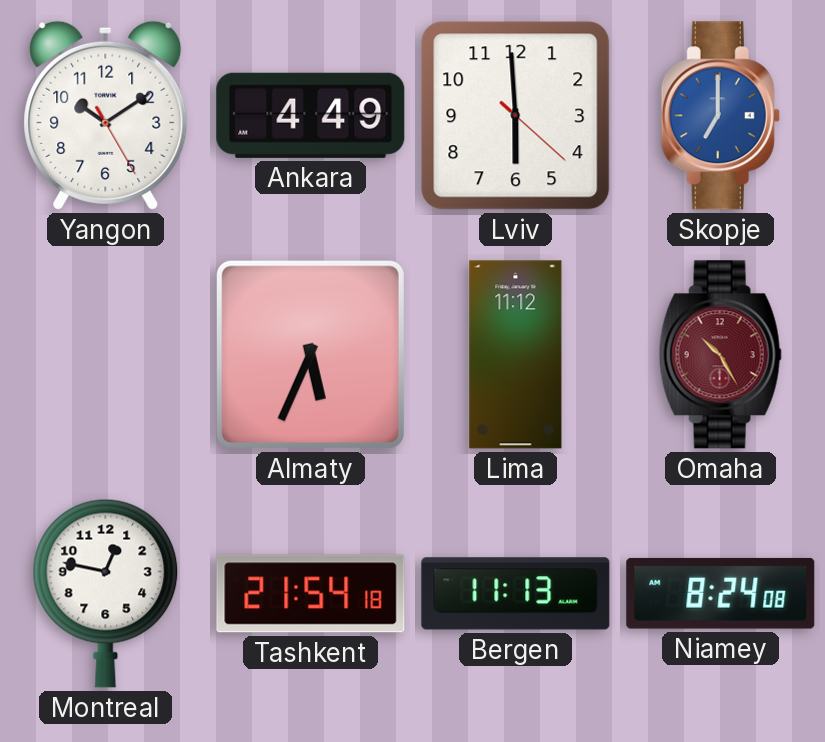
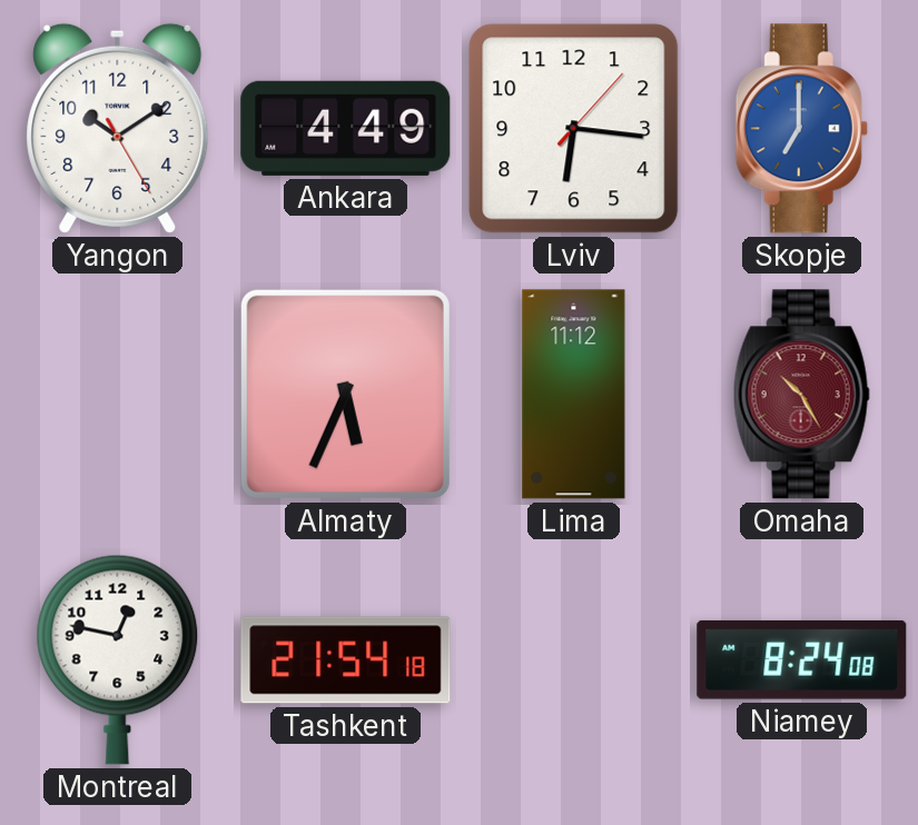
Lviv: 5:59 -> 6:16 (574, 129)
Bergen: 11:13 -> none (516, 594)
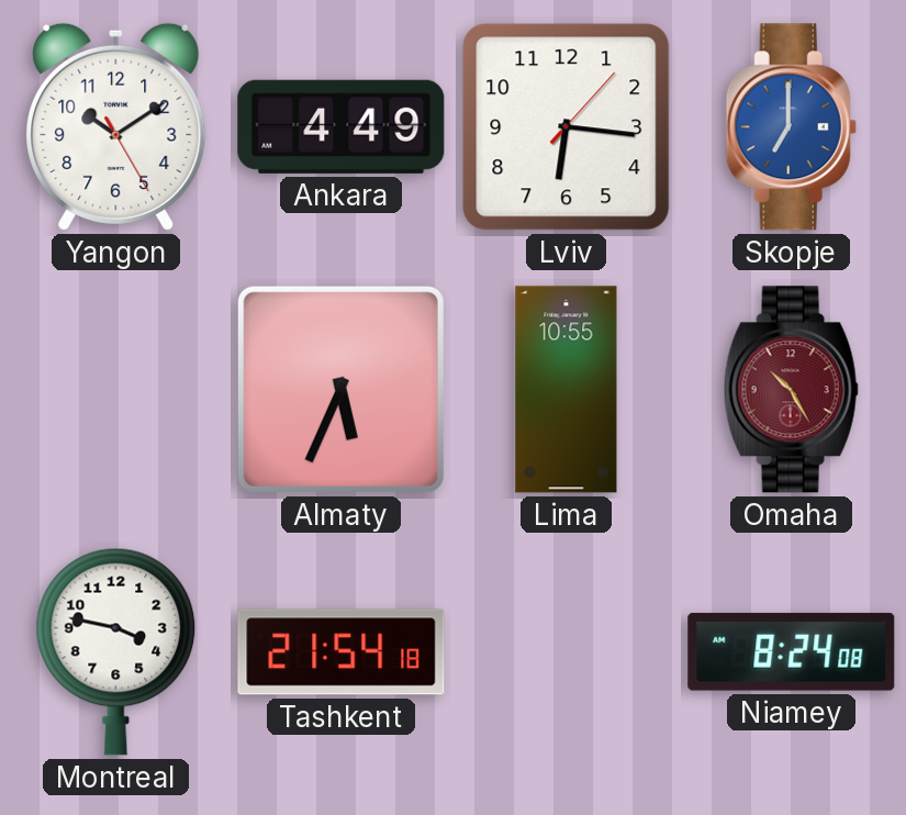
Lima: 11:12 -> 10:55 (567, 390)
Montreal: 12:47 -> 3:47 (116, 651)
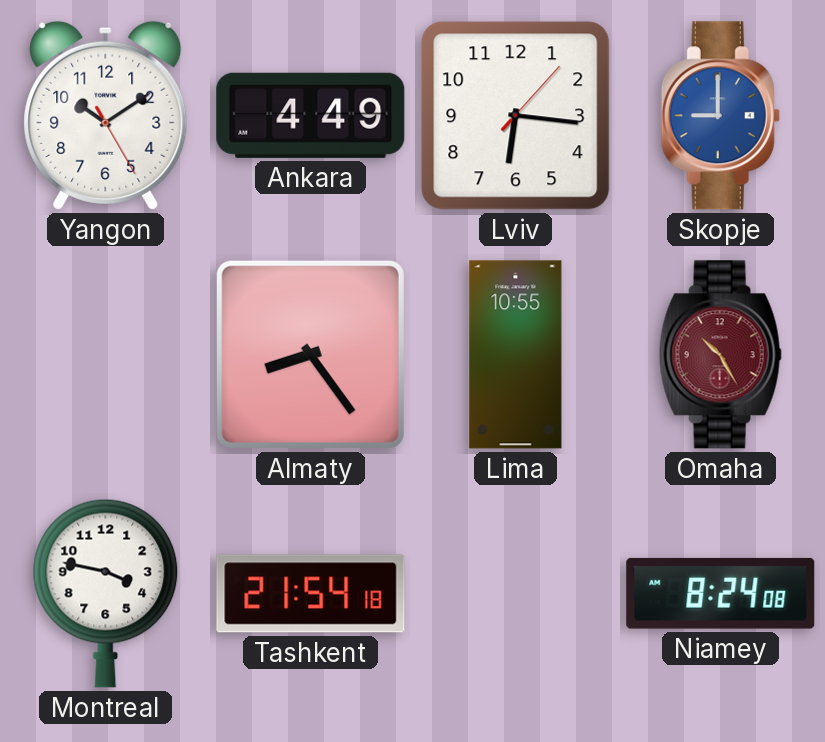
Skopje: 7:00 -> 9:00 (720, 116)
Almaty: 5:34 -> 8:24 (310, 354)
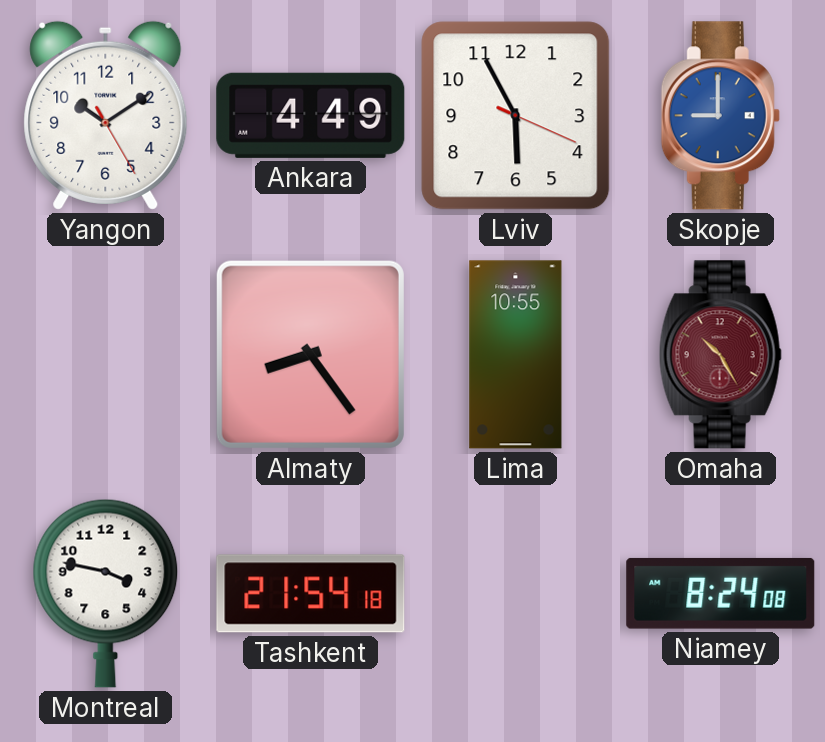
Lviv: 6:16 -> 5:55 (516, 116)
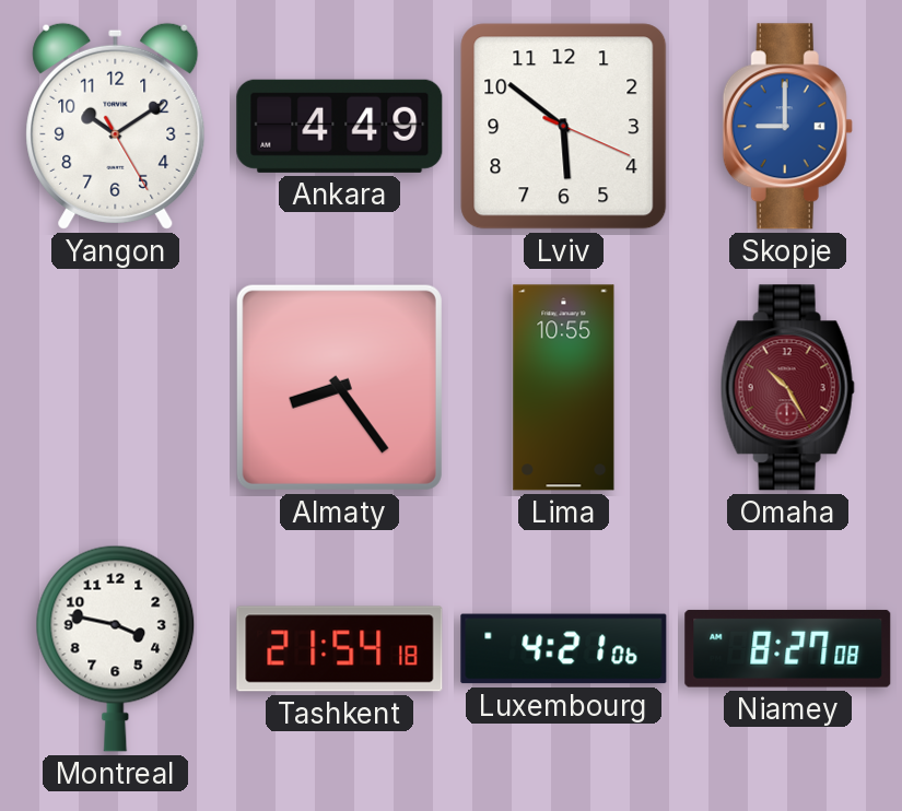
Lviv: 5:55 -> 5:51 (564, 127)
Luxembourg: none -> 4:21 (564, 649)
Niamey: 8:24 -> 8:27 (788, 648)
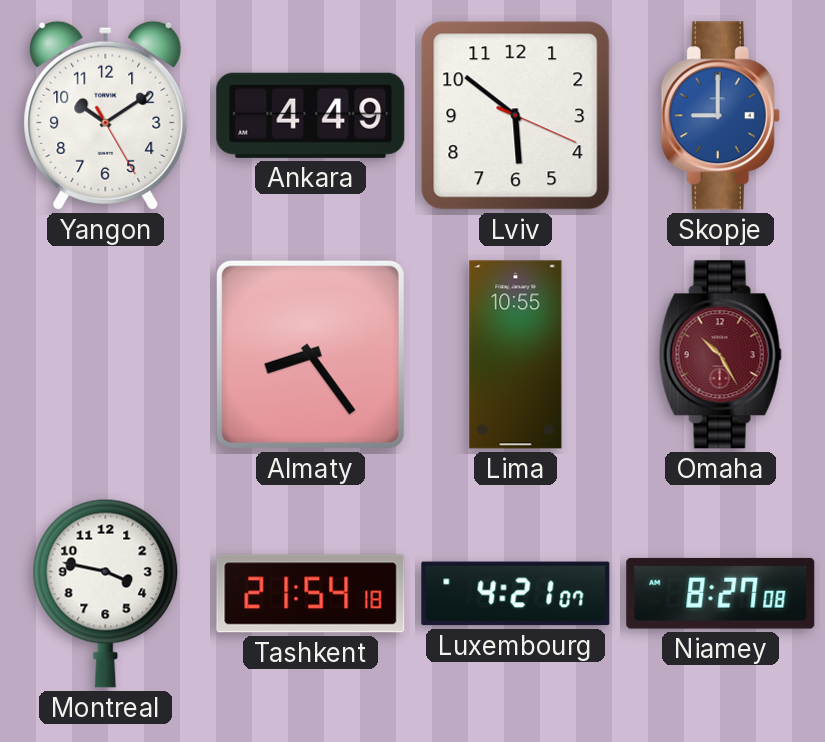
Luxembourg: 4:21:06 -> 4:21:07 (516, 594)
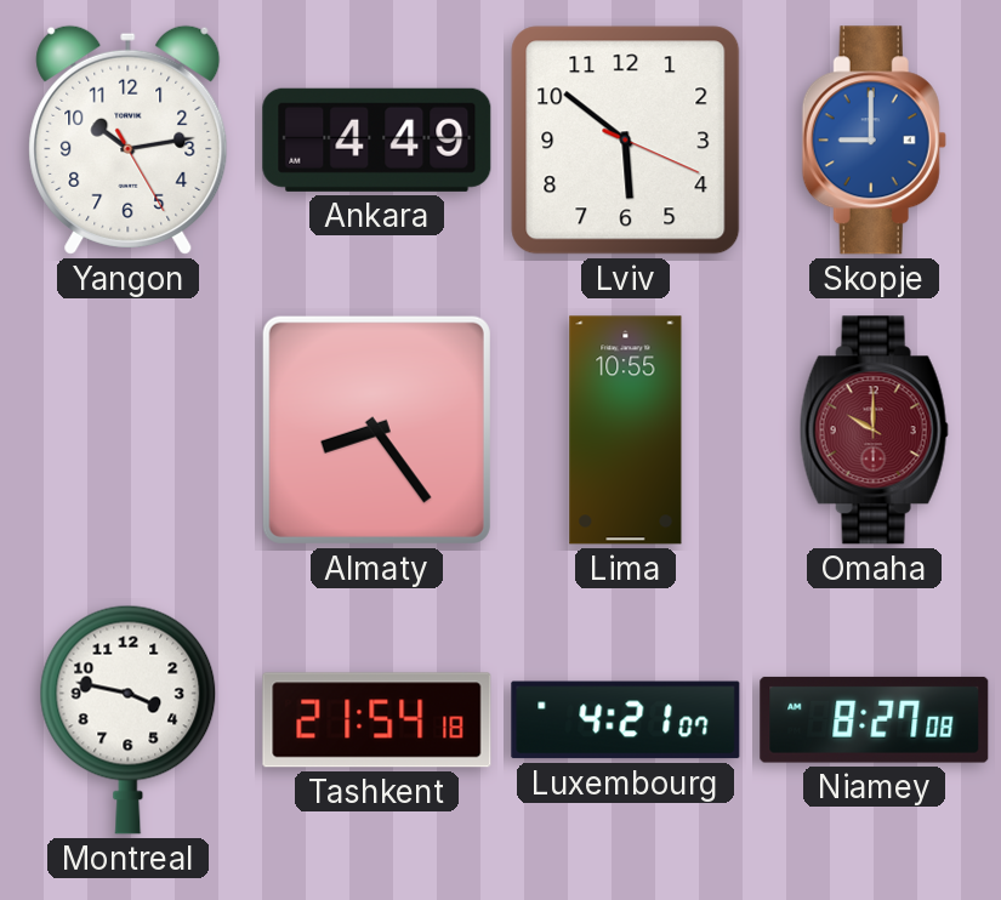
Yangon: 10:09 -> 10:13 (129, 139)
Omaha: 10:25 -> 10:00 (874, 431)
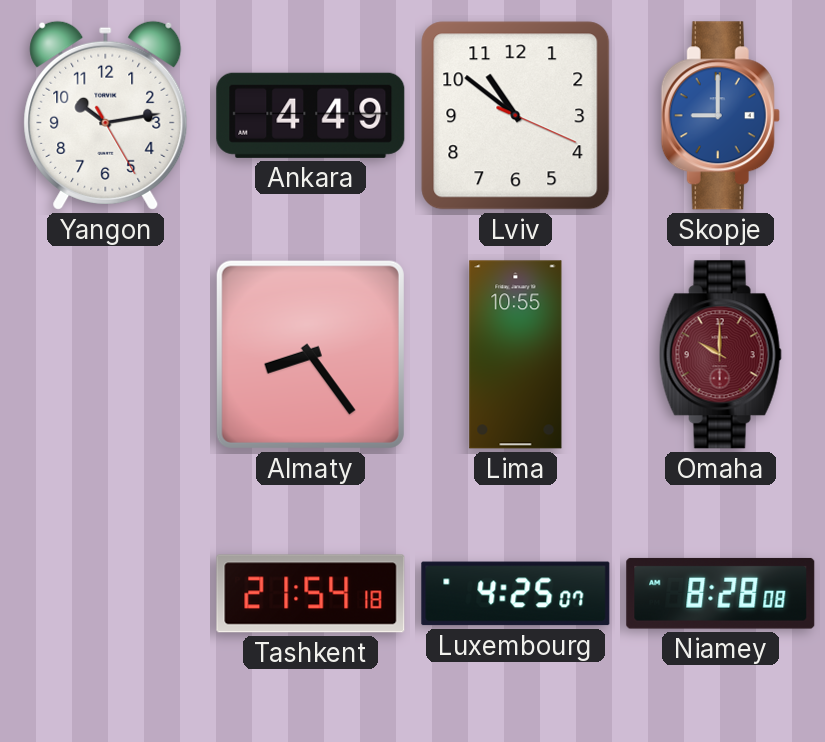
Lviv: 5:51 -> 10:51 (516, 116)
Montreal: 3:47 -> none (129, 719)
Luxembourg: 4:21 -> 4:25 (516, 594)
Niamey: 8:27 -> 8:28 (721, 593)
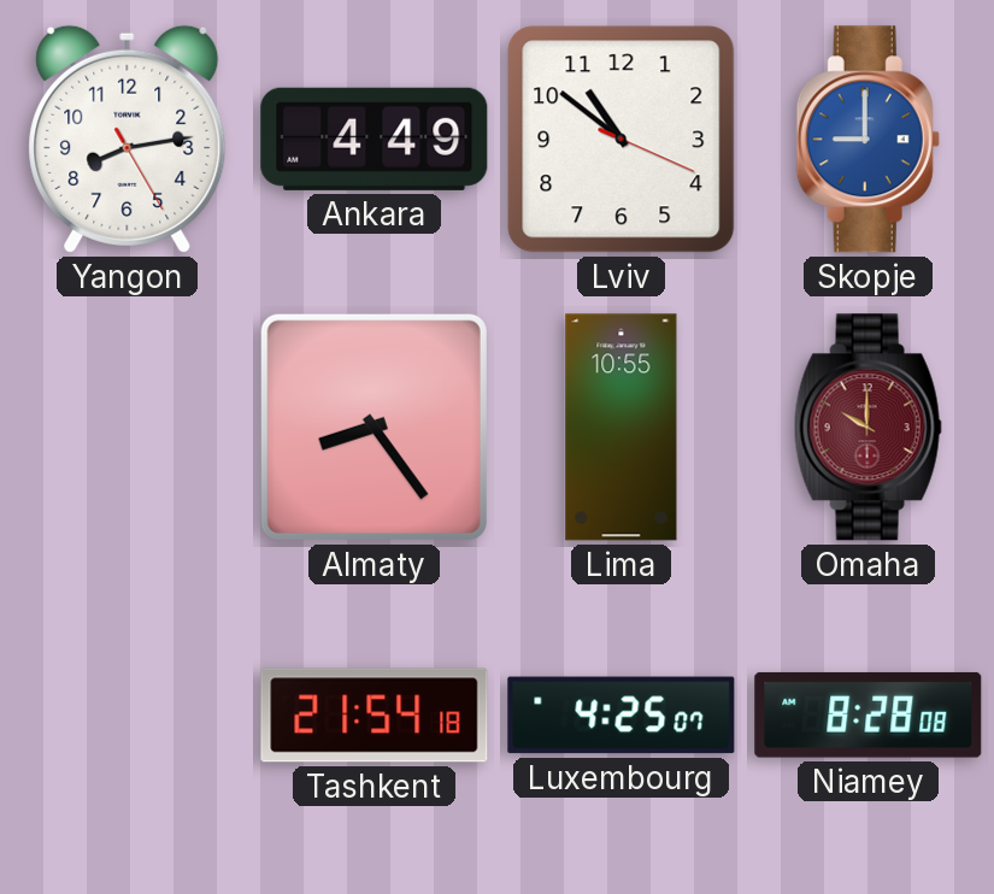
Yangon: 10:13 -> 8:13 (128, 139)
